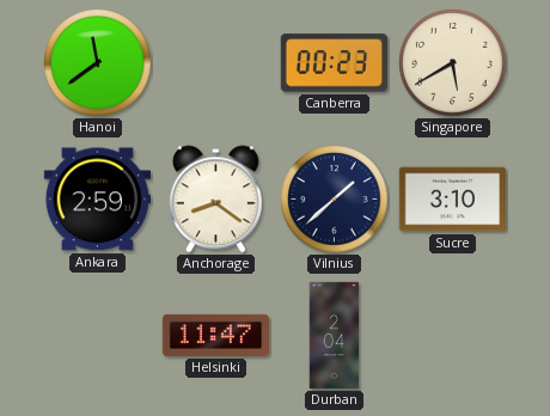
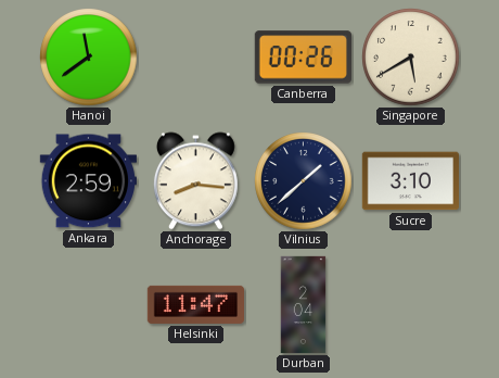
Canberra: 00:23 -> 00:26 (303, 58)
Anchorage: 8:21 -> 8:16 (195, 181)
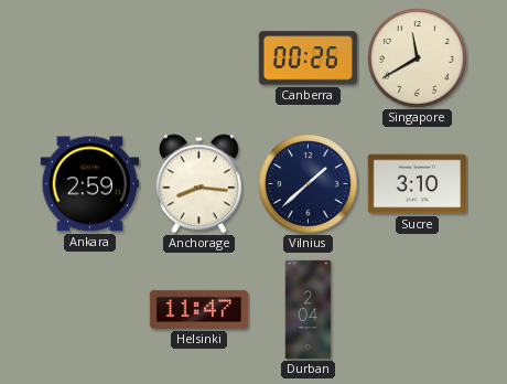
Hanoi: 11:39 -> none (89, 58)
Singapore: 5:40 -> 11:40 (418, 58)
